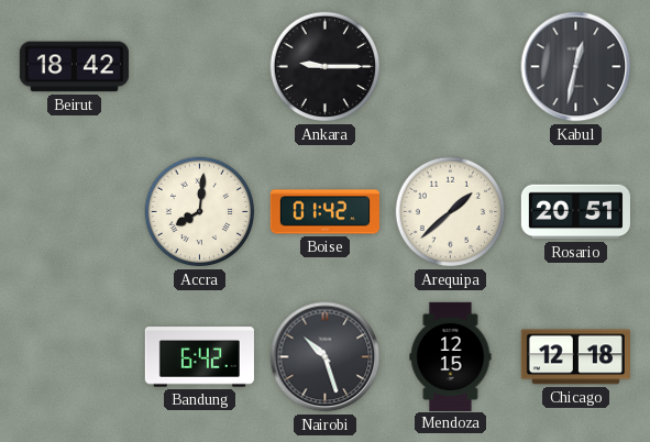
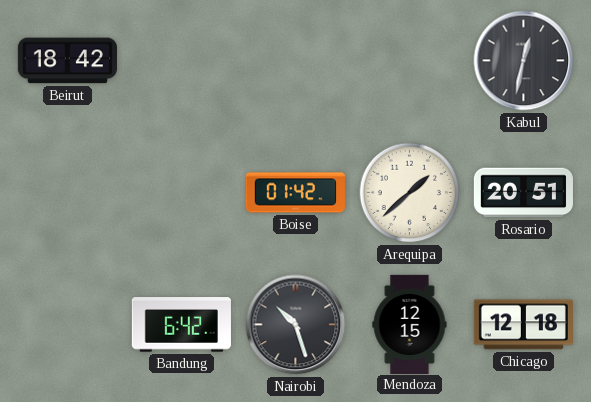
Ankara: 9:15 -> none (326, 67)
Accra: 8:01 -> none (200, 212)
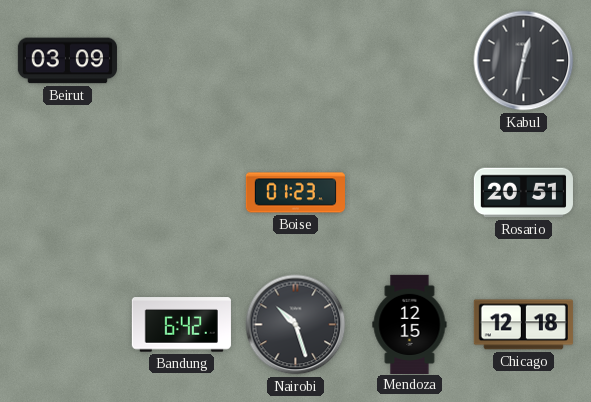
Beirut: 18:42 -> 03:09 (67, 61)
Boise: 01:42 -> 01:23 (295, 193)
Arequipa: 1:38 -> none (410, 193)
